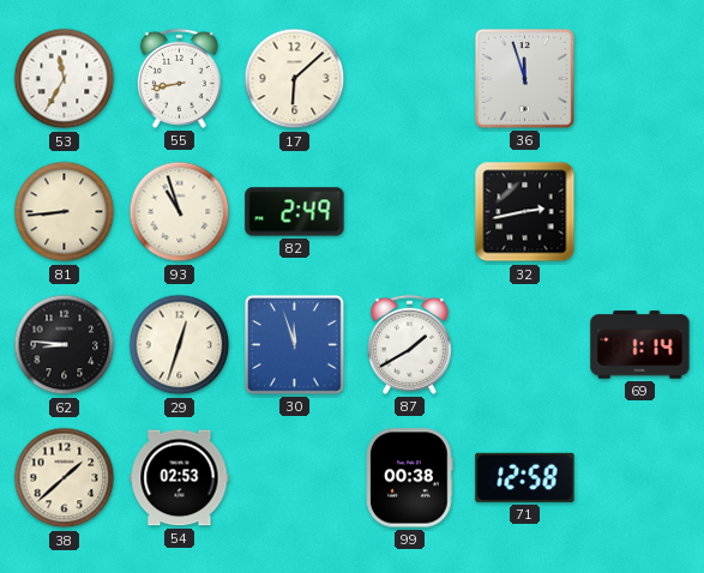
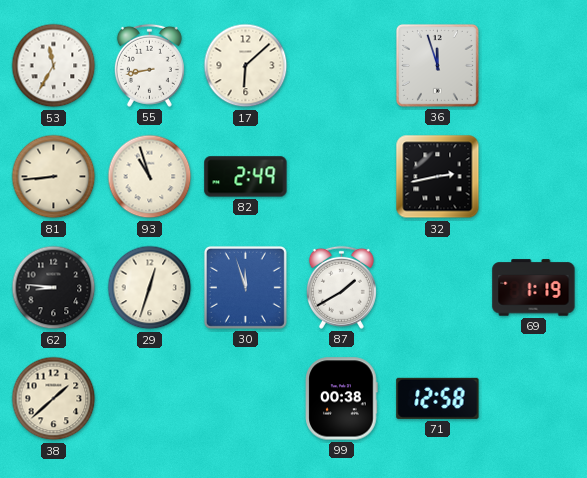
69: 1:14 -> 1:19 (534, 288)
54: 02:53 -> none (180, 478)
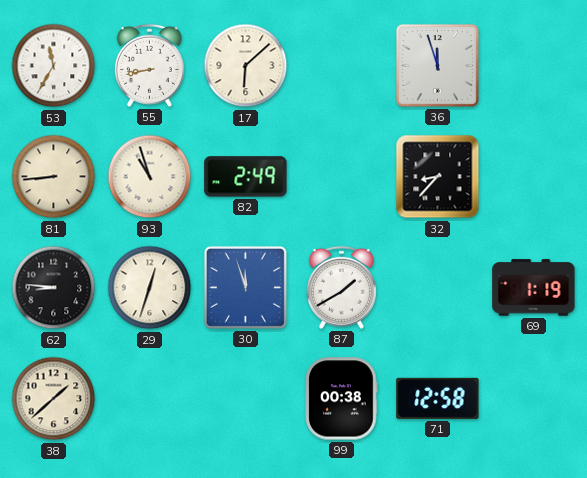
32: 2:43 -> 8:37 (438, 177)
